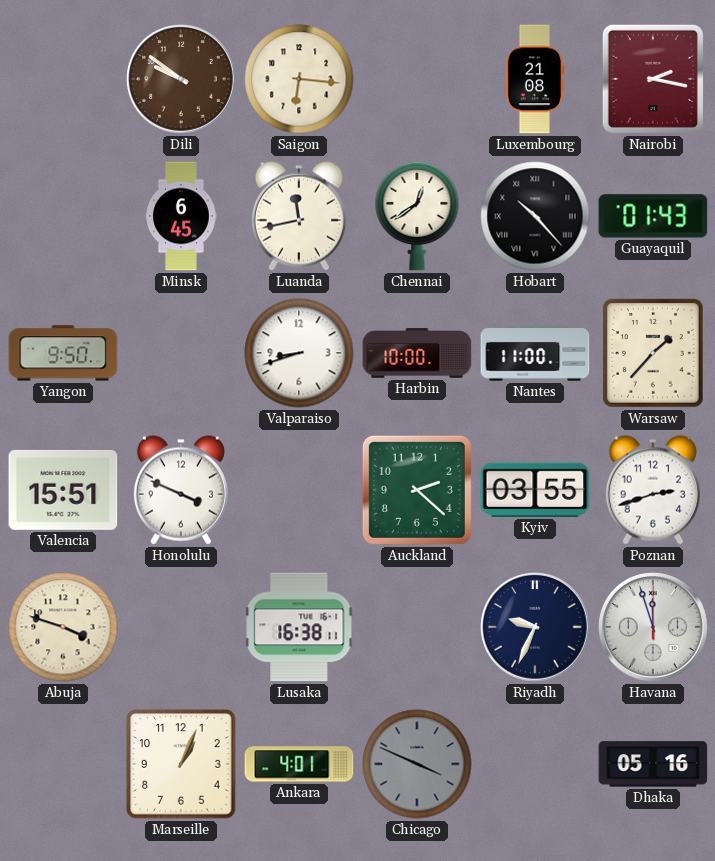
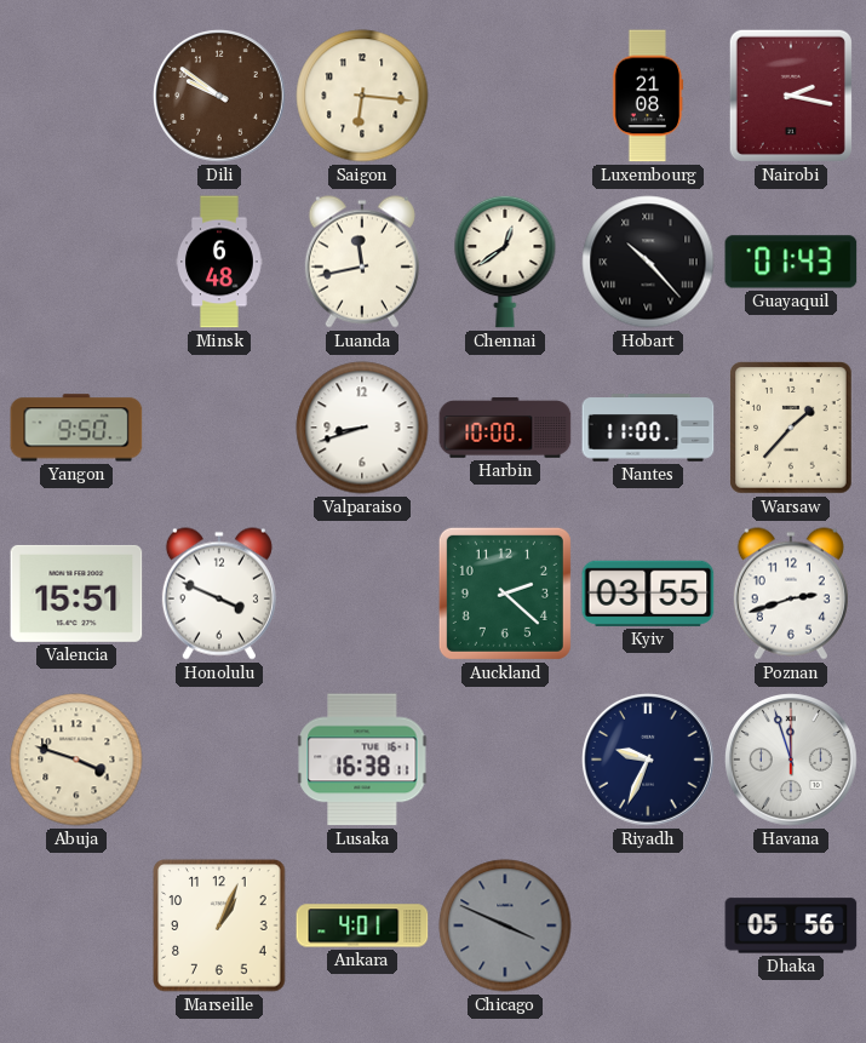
Minsk: 6:45 -> 6:48 (219, 262)
Dhaka: 05:16 -> 05:56 (791, 925)
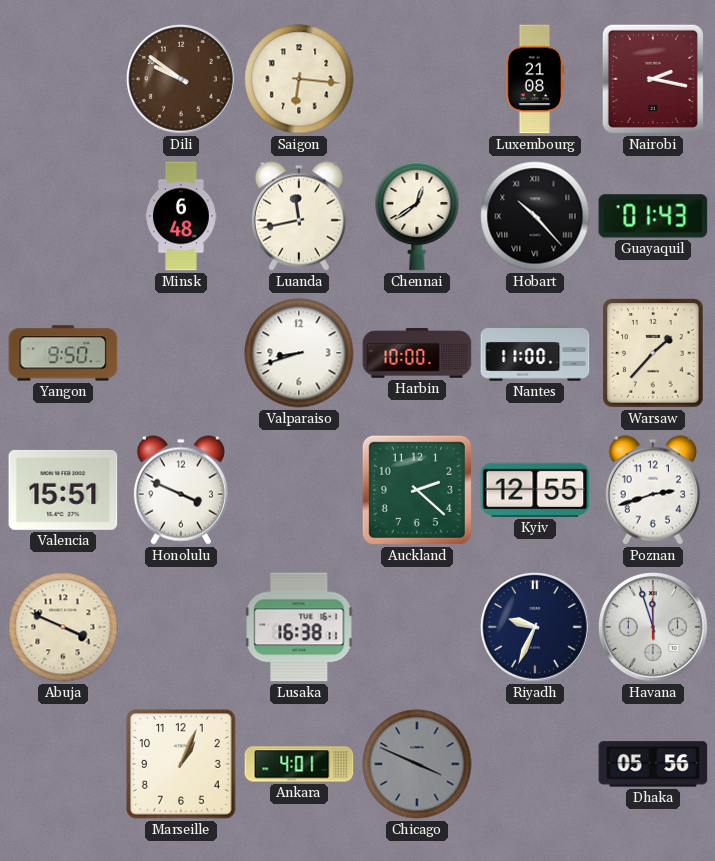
Kyiv: 03:55 -> 12:55 (535, 490)
Abuja: 3:48 -> 3:49 (63, 627)
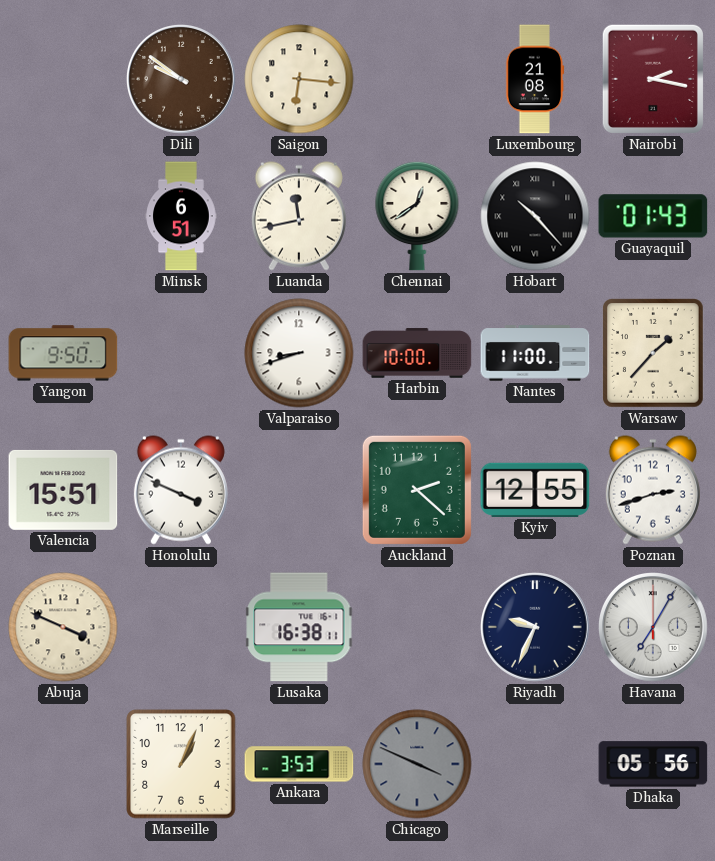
Minsk: 6:48 -> 6:51 (181, 216)
Havana: 11:57 -> 7:05 (654, 628)
Ankara: 4:01 -> 3:53 (299, 764)
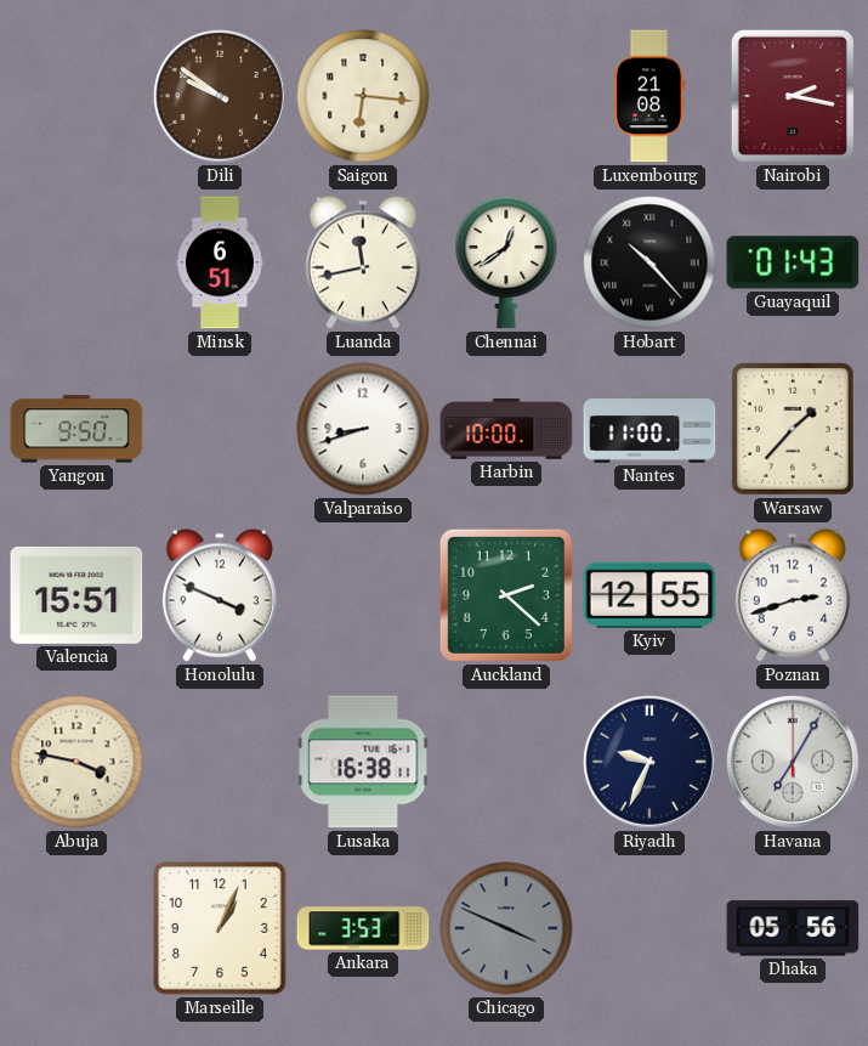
Abuja: 3:49 -> 3:47 (76, 762)
